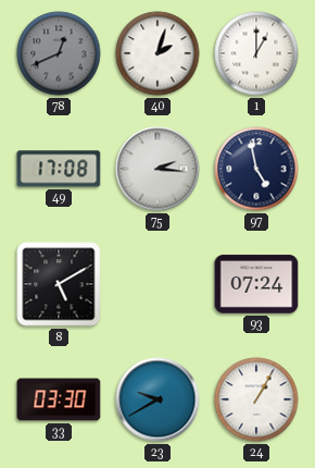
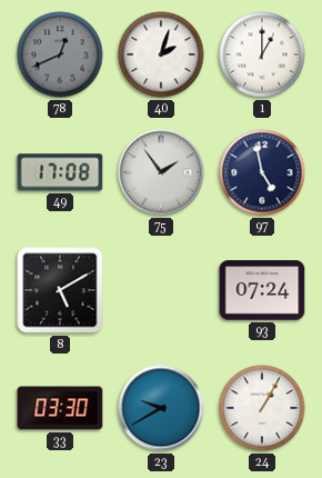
75: 2:16 -> 1:54 (161, 172)
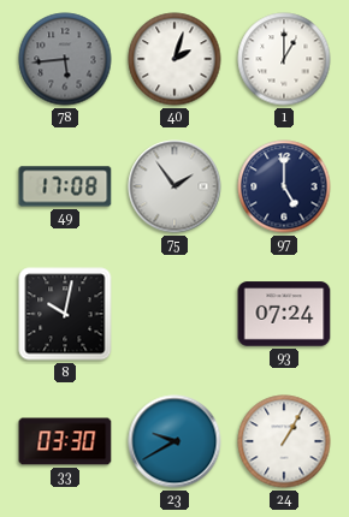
78: 12:41 -> 5:44 (65, 59)
97: 4:58 -> 5:00 (284, 186)
8: 5:10 -> 10:02 (65, 314)
